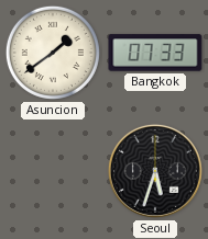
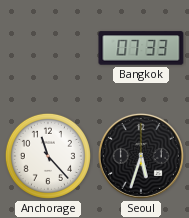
Asuncion: 1:39 -> none (53, 53)
Anchorage: none -> 11:23 (48, 156)
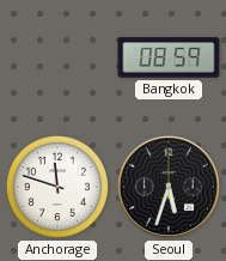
Bangkok: 07:33 -> 08:59 (169, 57)
Anchorage: 11:23 -> 11:48 (57, 187)
